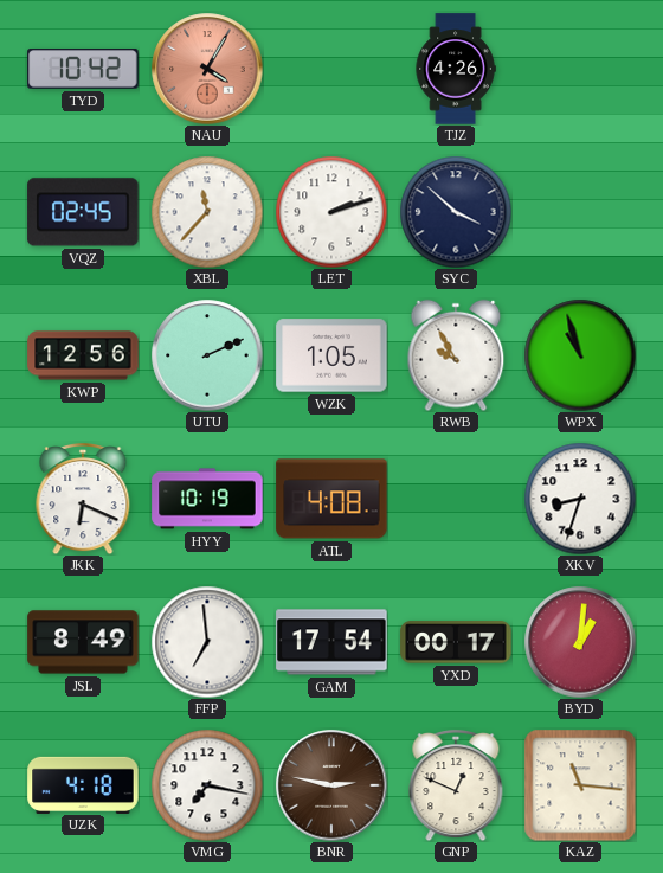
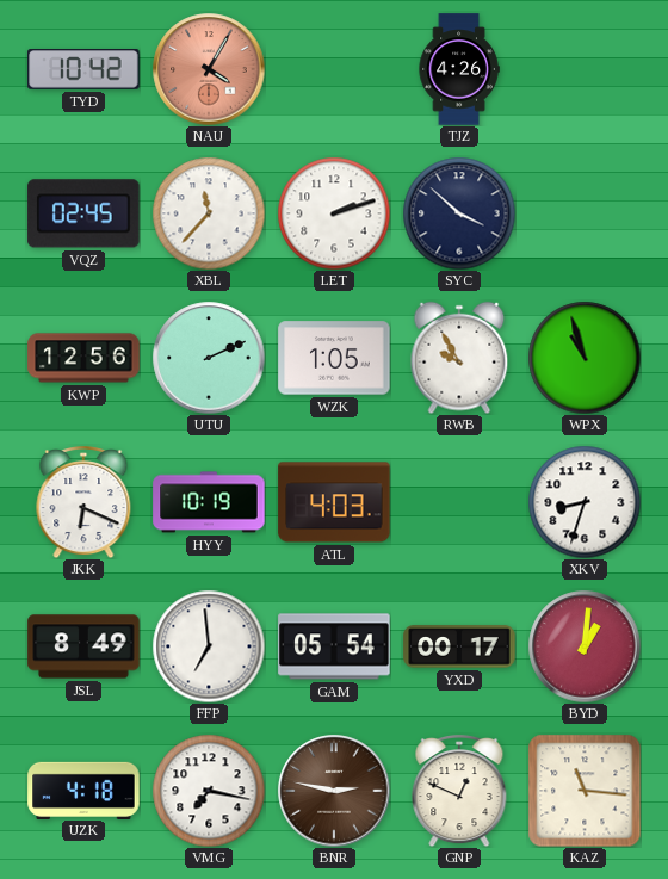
ATL: 4:08 -> 4:03 (334, 502)
GAM: 17:54 -> 05:54 (334, 646)
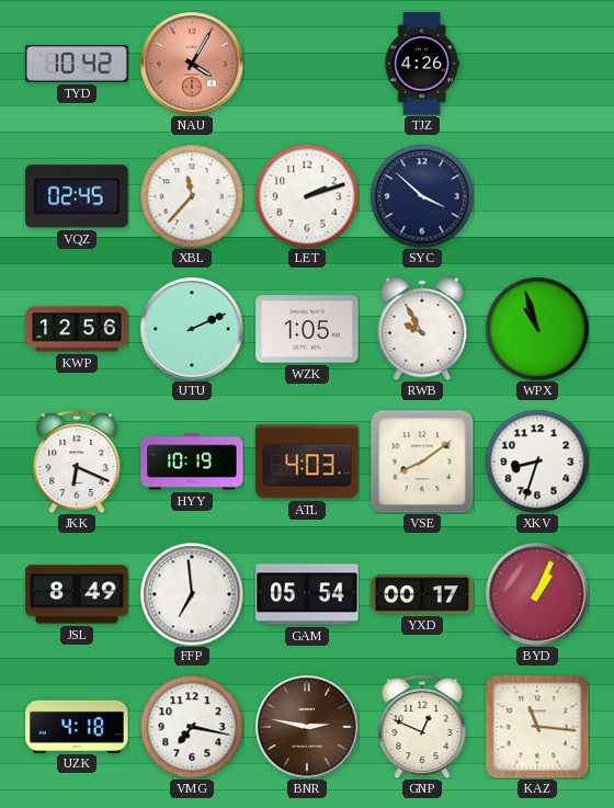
VSE: none -> 8:09 (422, 462)
BYD: 1:01 -> 1:04 (537, 594)
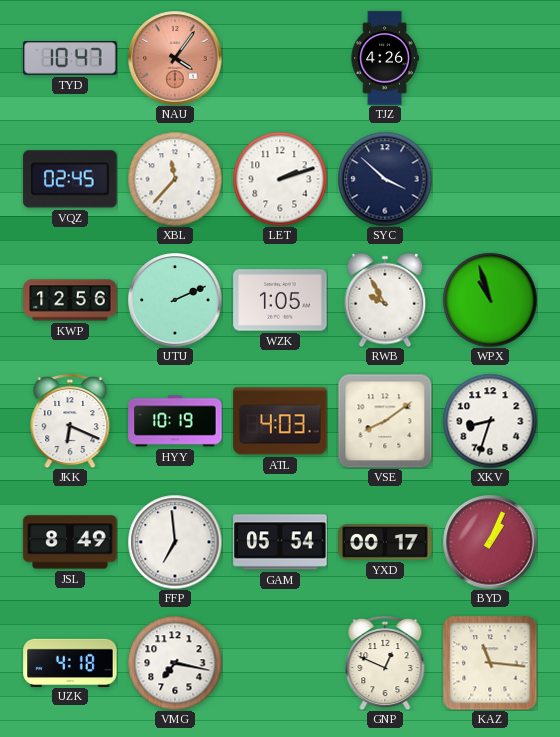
TYD: 10:42 -> 10:47 (70, 58)
NAU: 4:05 -> 4:06 (175, 58)
BNR: 2:47 -> none (307, 727)
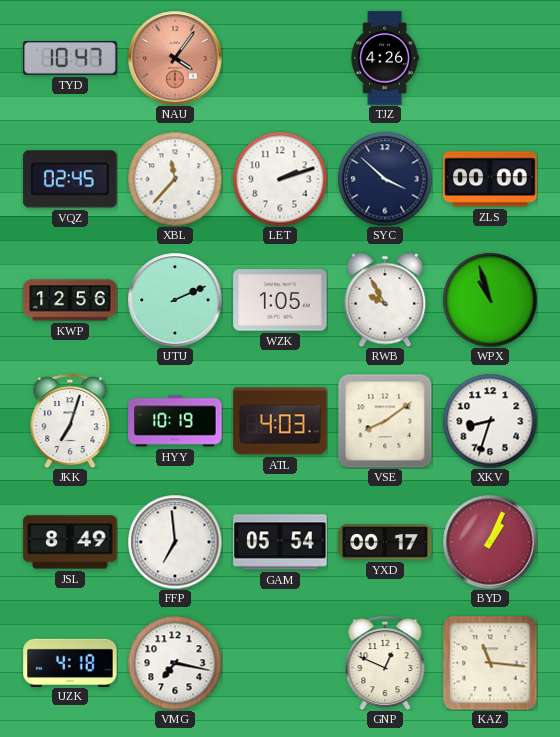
ZLS: none -> 00:00 (490, 179)
JKK: 6:19 -> 7:03 (70, 422)
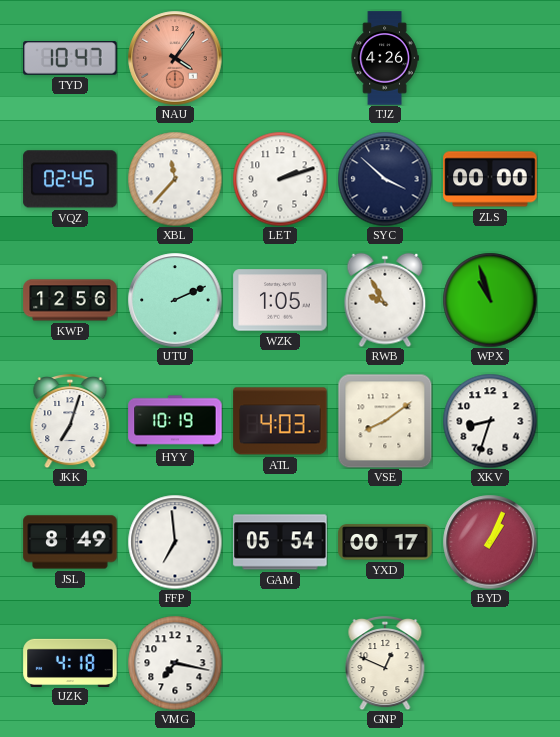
KAZ: 11:16 -> none (490, 663)
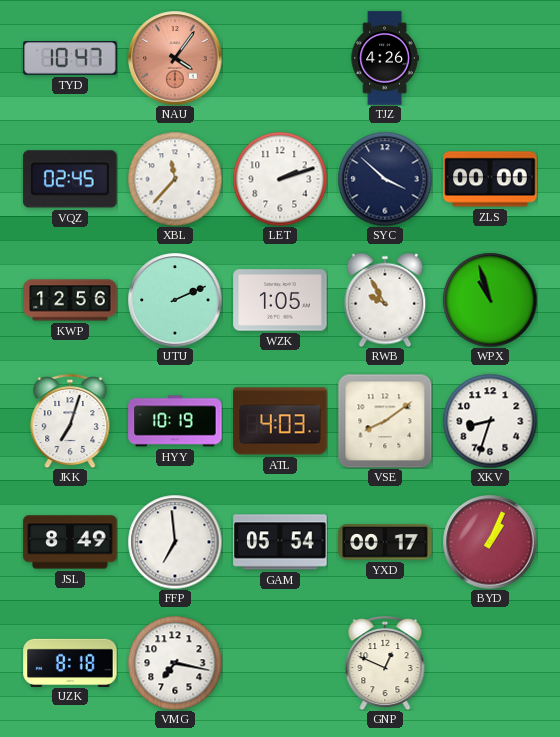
UZK: 4:18 -> 8:18 (70, 662)
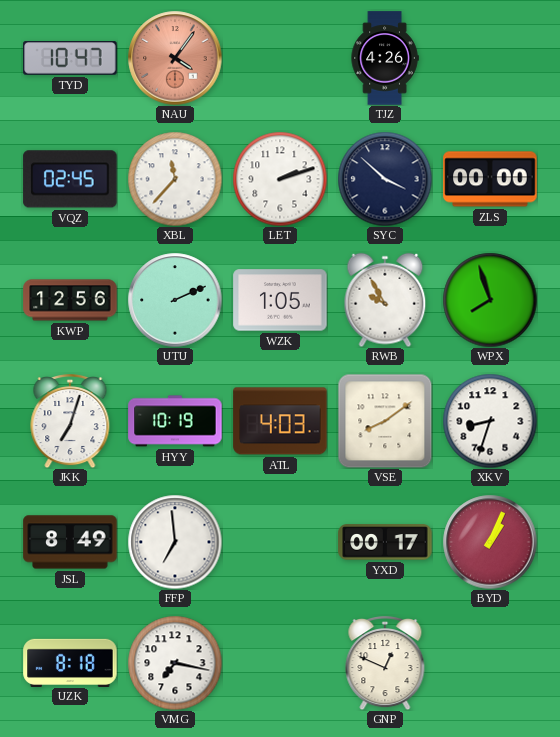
WPX: 10:57 -> 7:57 (490, 300)
GAM: 05:54 -> none (280, 542)
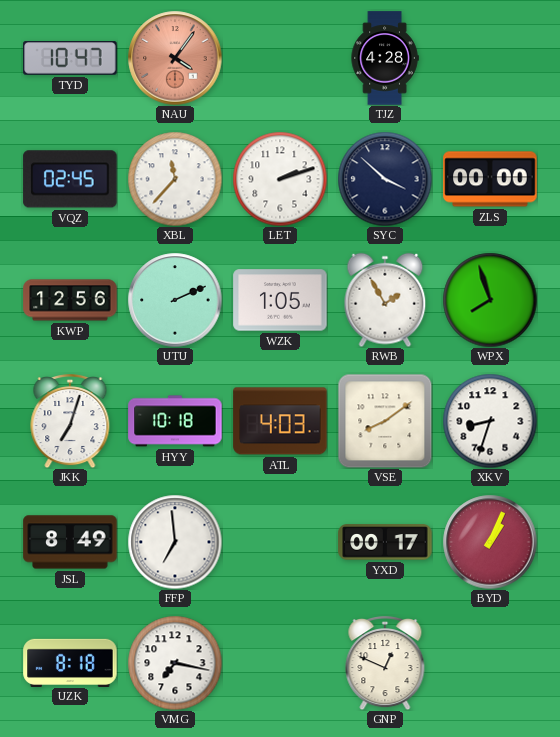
TJZ: 4:26 -> 4:28 (385, 58)
RWB: 9:55 -> 1:55 (385, 300)
HYY: 10:19 -> 10:18 (175, 421)
